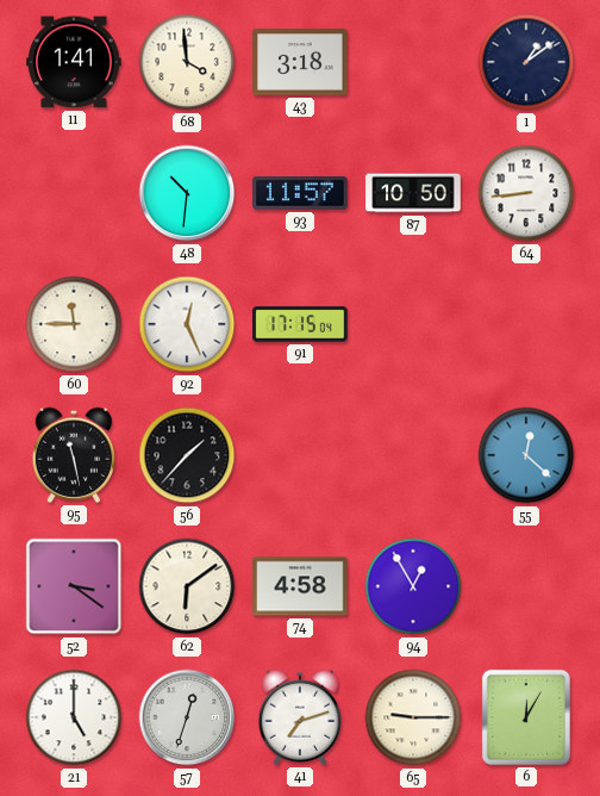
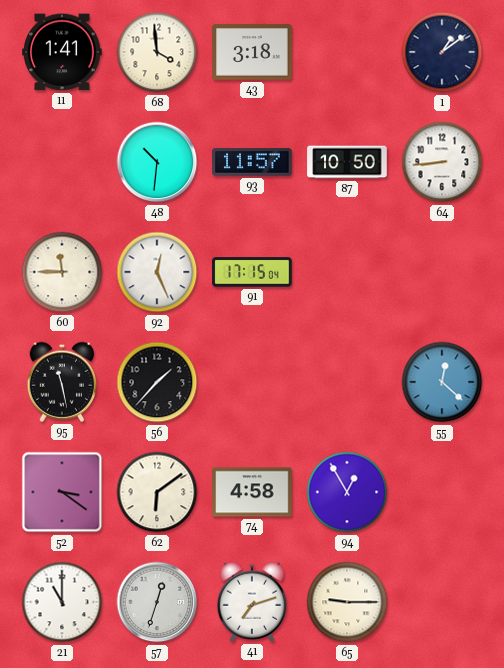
21: 5:00 -> 11:00 (62, 602)
6: 12:05 -> none (526, 717)
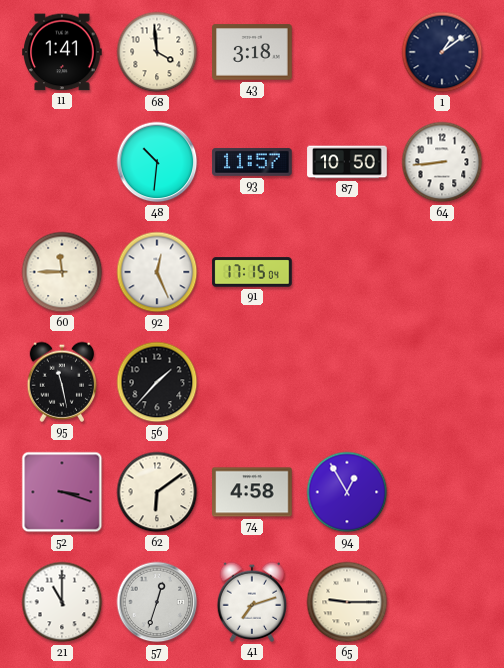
55: 12:22 -> none (442, 382)
52: 3:21 -> 3:18 (62, 492)
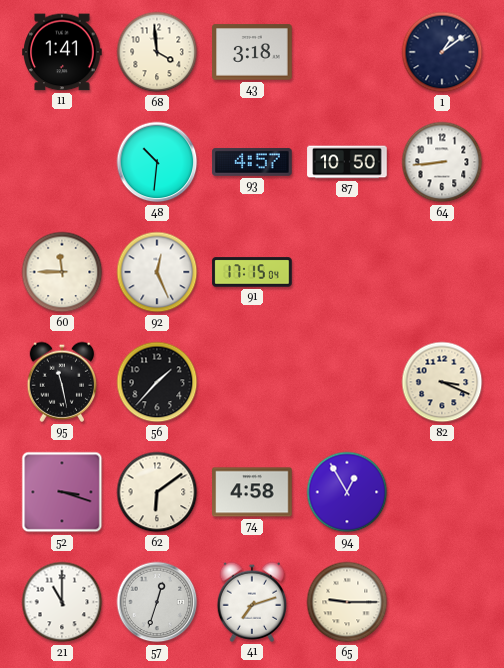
93: 11:57 -> 4:57 (252, 162)
82: none -> 3:19 (442, 382)
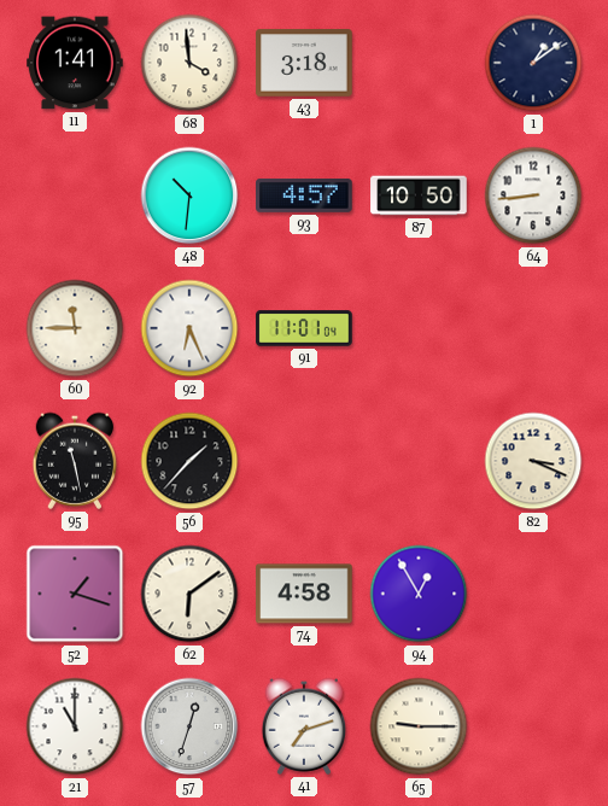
92: 12:26 -> 6:26 (189, 328)
91: 17:15 -> 11:01 (304, 328)
52: 3:18 -> 1:18 (75, 594)
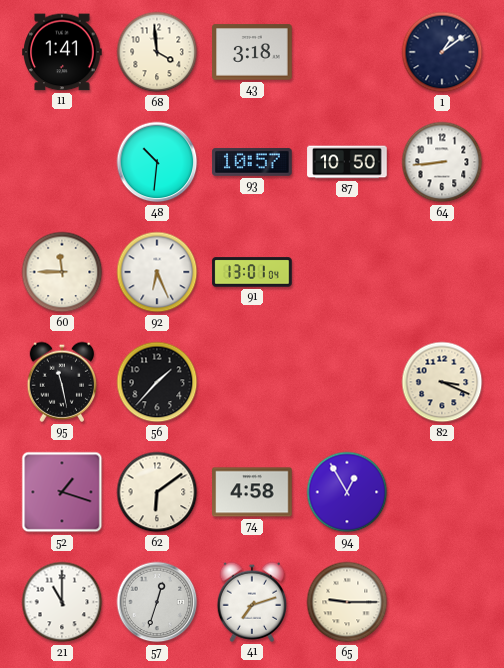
93: 4:57 -> 10:57 (252, 162)
91: 11:01 -> 13:01 (252, 272)
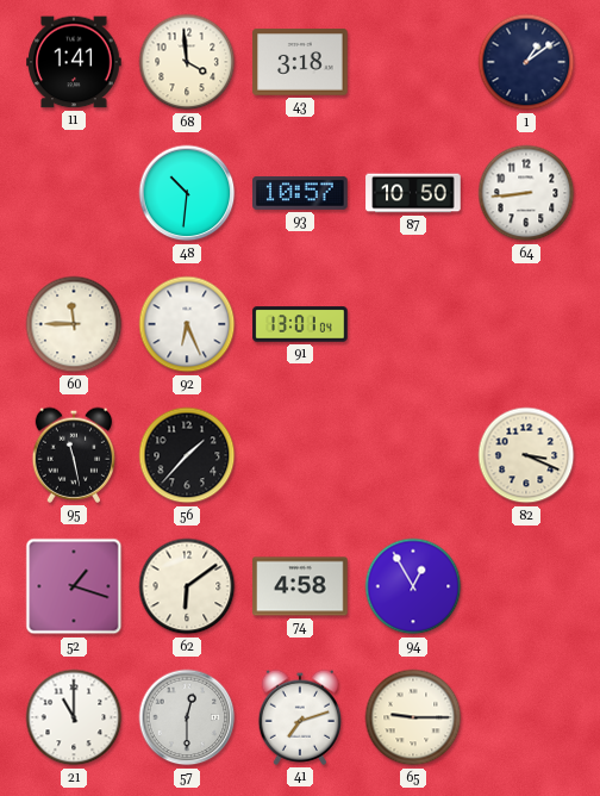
57: 12:33 -> 12:30 (187, 717)
